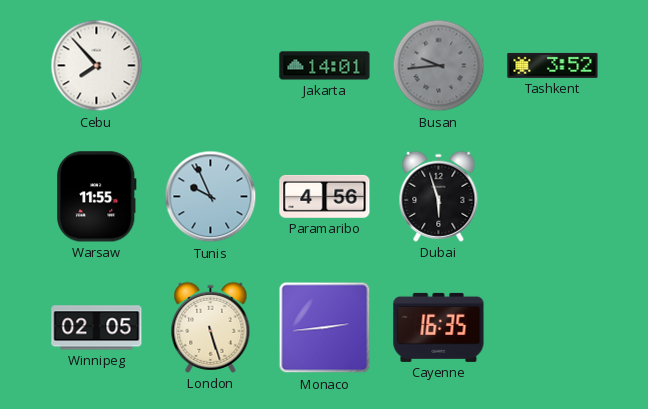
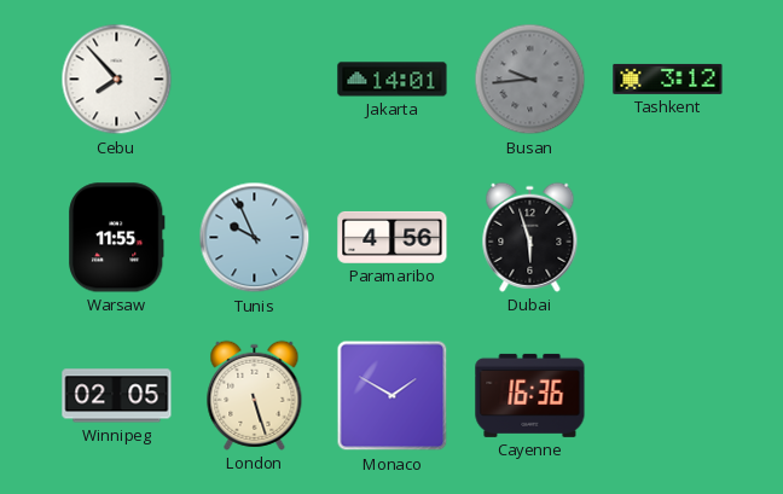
Tashkent: 3:52 -> 3:12 (668, 79)
Monaco: 2:44 -> 1:50 (393, 396)
Cayenne: 16:35 -> 16:36 (530, 395)
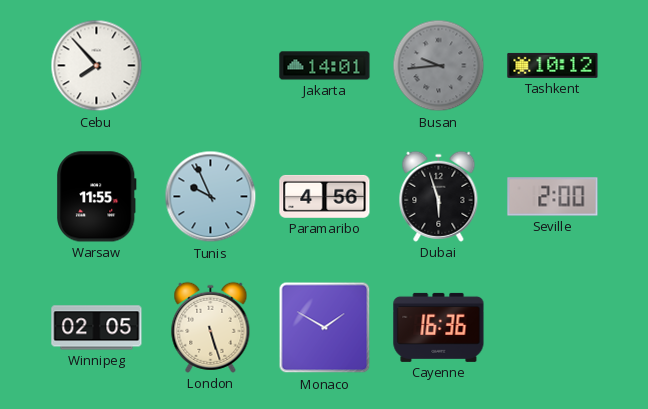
Tashkent: 3:12 -> 10:12 (553, 65)
Seville: none -> 2:00 (553, 197)
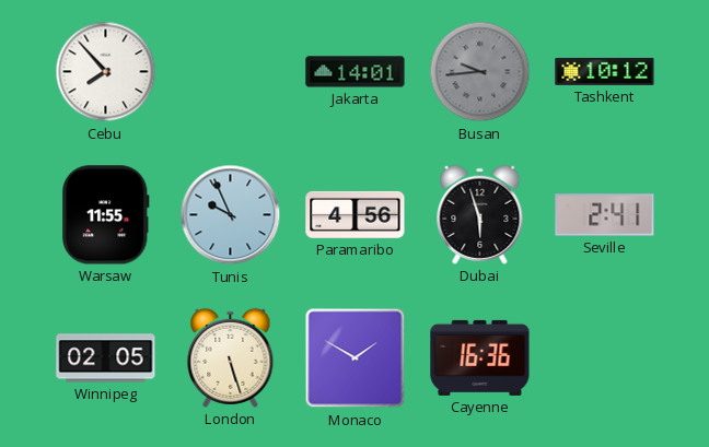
Seville: 2:00 -> 2:41 (605, 215)
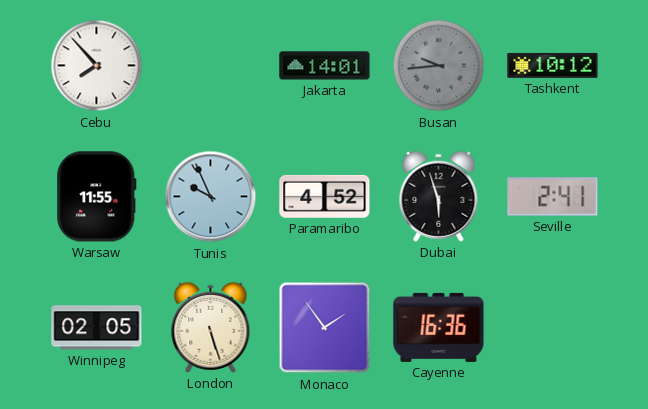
Paramaribo: 4:56 -> 4:52 (325, 196)
Monaco: 1:50 -> 1:54 (325, 328)
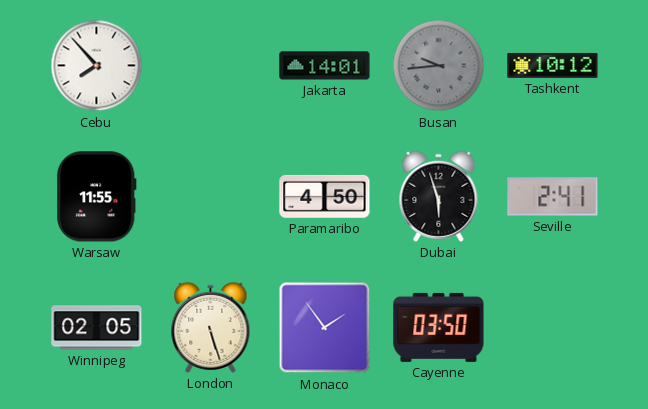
Tunis: 9:56 -> none (211, 197)
Paramaribo: 4:52 -> 4:50 (325, 196)
Cayenne: 16:36 -> 03:50 (439, 327)
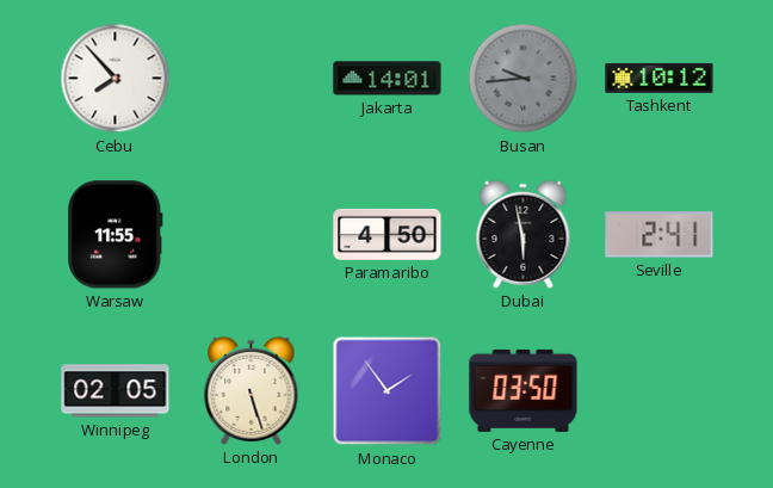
Dubai: 5:57 -> 5:58 (524, 234)
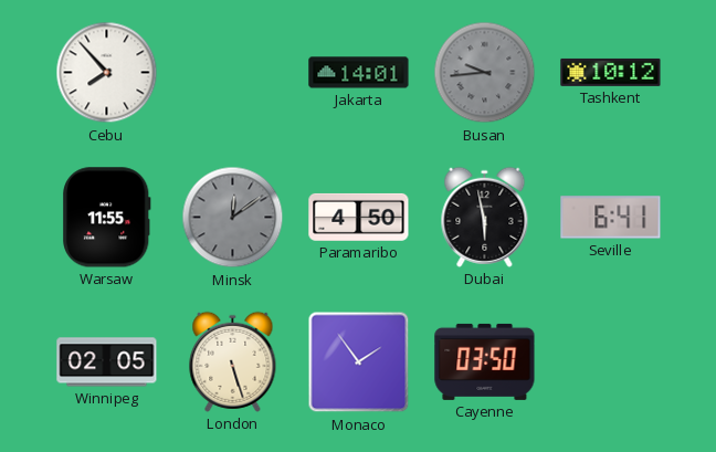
Minsk: none -> 12:09 (233, 218)
Seville: 2:41 -> 6:41 (611, 218)
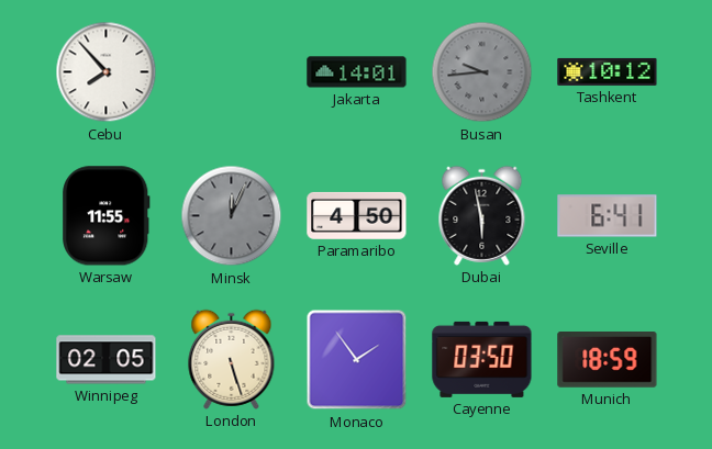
Minsk: 12:09 -> 12:04 (232, 216)
Munich: none -> 18:59 (608, 360)
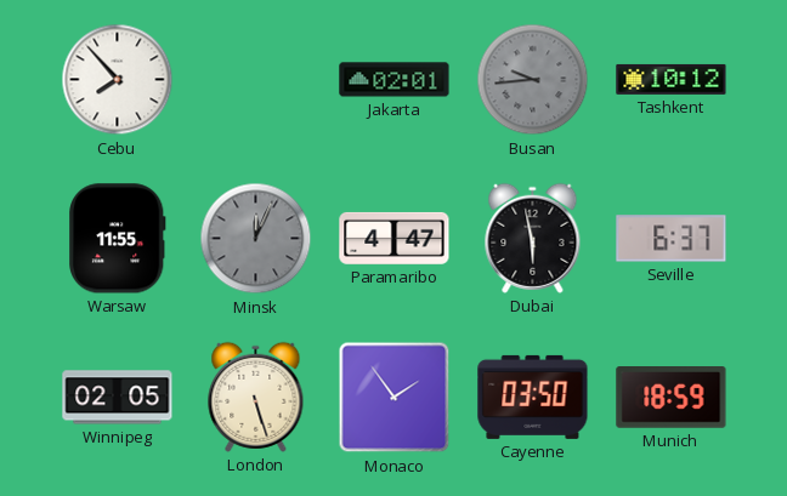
Jakarta: 14:01 -> 02:01 (395, 80)
Paramaribo: 4:50 -> 4:47 (395, 238)
Seville: 6:41 -> 6:37 (672, 239)
